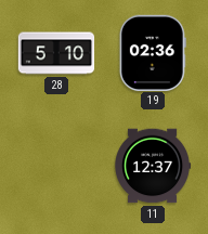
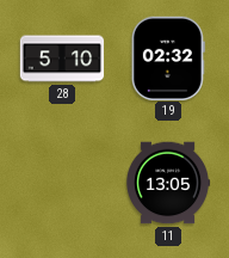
19: 02:36 -> 02:32 (168, 57)
11: 12:37 -> 13:05 (169, 183)
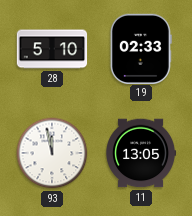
19: 02:32 -> 02:33 (141, 48)
93: none -> 11:58 (52, 153)
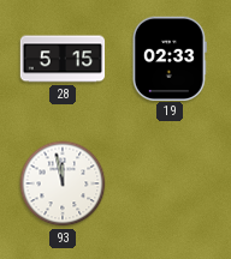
28: 5:10 -> 5:15 (63, 59)
11: 13:05 -> none (142, 153)
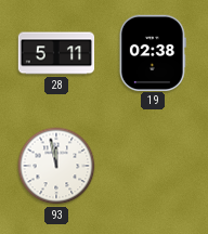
28: 5:15 -> 5:11 (56, 53)
19: 02:33 -> 02:38 (153, 52)
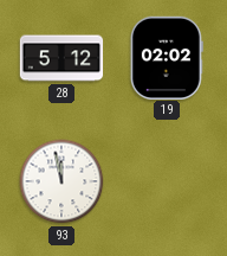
28: 5:11 -> 5:12 (61, 58)
19: 02:38 -> 02:02 (167, 57)
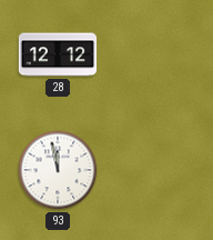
28: 5:12 -> 12:12 (58, 54)
19: 02:02 -> none (167, 57)
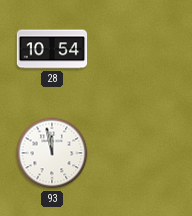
28: 12:12 -> 10:54 (52, 49)
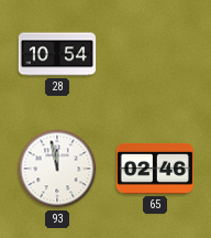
65: none -> 02:46 (154, 170)
